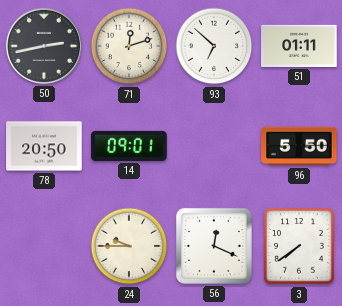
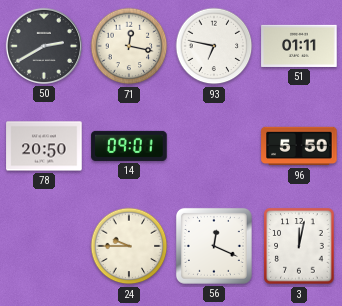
50: 2:43 -> 2:40 (44, 46)
71: 12:12 -> 12:17 (129, 46)
93: 6:52 -> 6:47 (214, 46)
3: 7:39 -> 12:02 (299, 246)
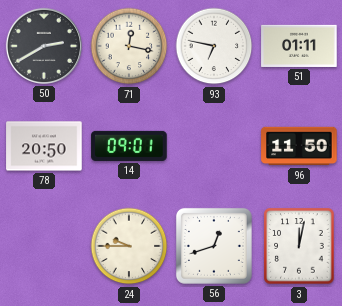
96: 5:50 -> 11:50 (299, 146)
56: 12:19 -> 12:42 (214, 246)
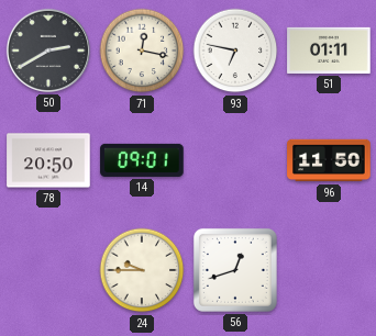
3: 12:02 -> none (299, 246)
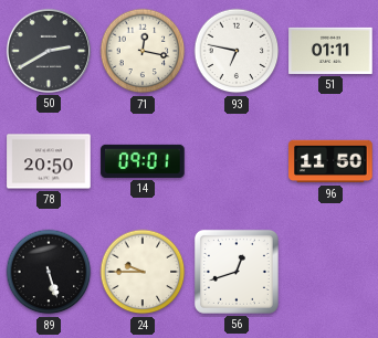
89: none -> 5:27 (49, 272)
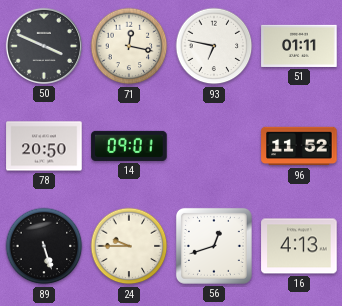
50: 2:40 -> 3:49 (44, 46)
96: 11:50 -> 11:52 (299, 146)
16: none -> 4:13 (299, 246)
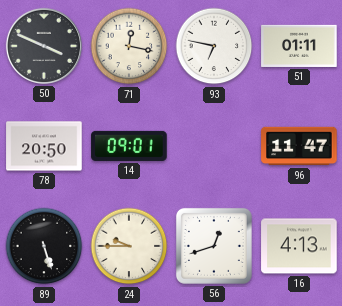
96: 11:52 -> 11:47 (299, 146)
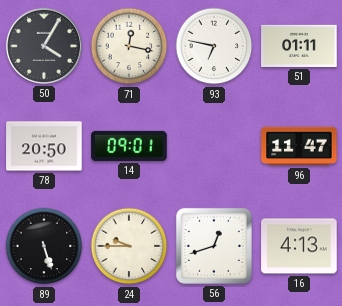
50: 3:49 -> 4:05 (44, 46)
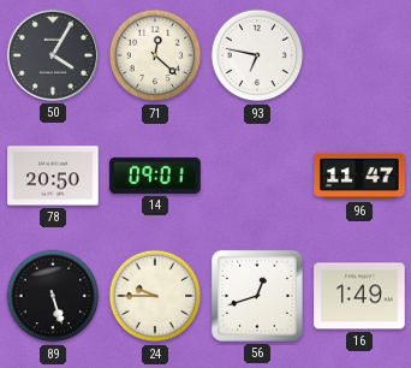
71: 12:17 -> 12:22 (155, 55)
51: 01:11 -> none (299, 46)
16: 4:13 -> 1:49 (359, 296)
